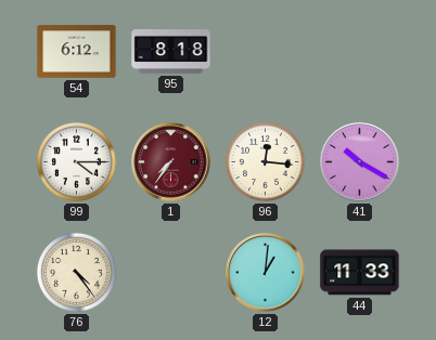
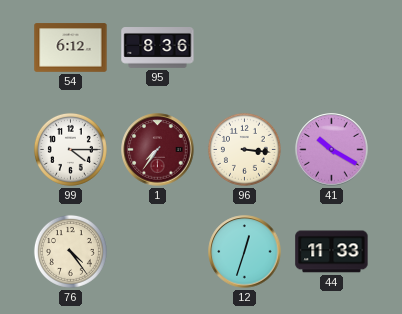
95: 8:18 -> 8:36 (158, 48)
96: 12:16 -> 3:16 (244, 149)
12: 1:01 -> 12:33 (245, 252)
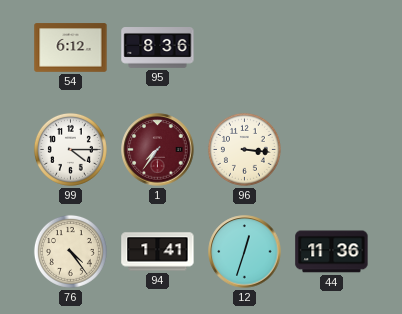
41: 10:20 -> none (332, 150)
94: none -> 1:41 (158, 252)
44: 11:33 -> 11:36 (332, 252)
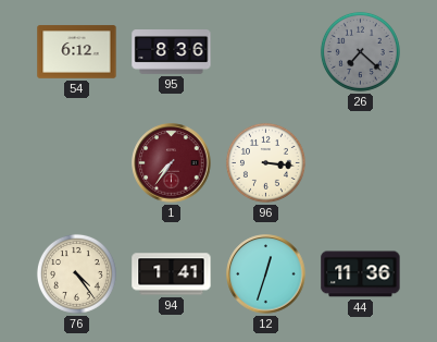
26: none -> 7:22 (360, 51)
99: 4:15 -> none (70, 149)
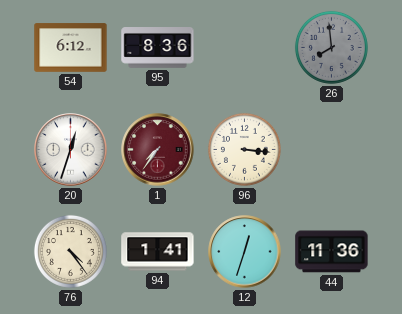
26: 7:22 -> 7:59 (331, 47)
20: none -> 12:33 (71, 150)
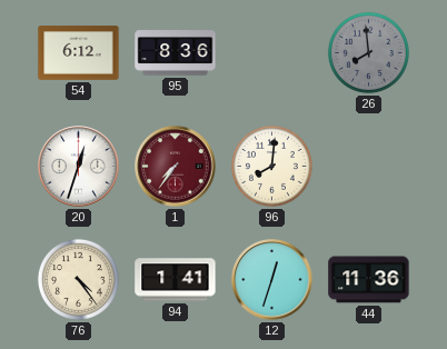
96: 3:16 -> 8:01 (271, 166)
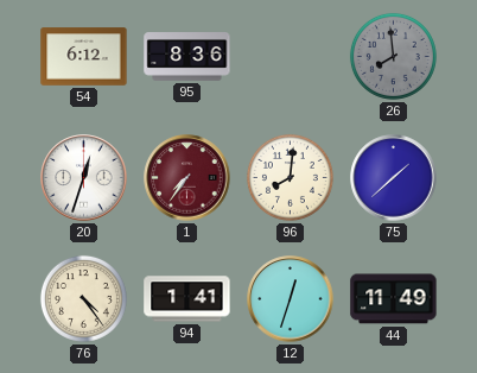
75: none -> 1:38 (394, 178)
44: 11:36 -> 11:49 (394, 299)
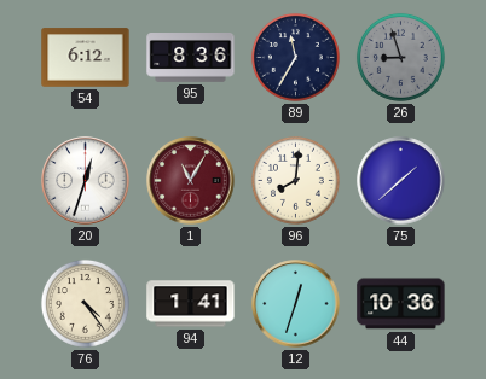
89: none -> 11:35 (295, 57)
26: 7:59 -> 8:57 (400, 57)
1: 7:36 -> 11:05 (191, 181)
44: 11:49 -> 10:36 (401, 304)
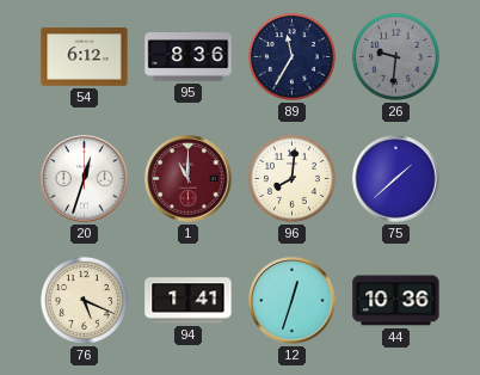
26: 8:57 -> 9:31 (395, 56)
1: 11:05 -> 11:00 (189, 179)
76: 4:24 -> 5:19 (84, 300)
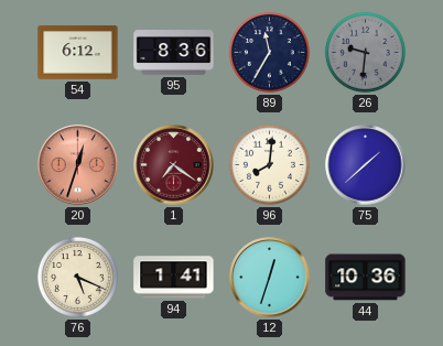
20 dial: white -> salmon (78, 165)
1: 11:00 -> 7:21 (174, 165)
